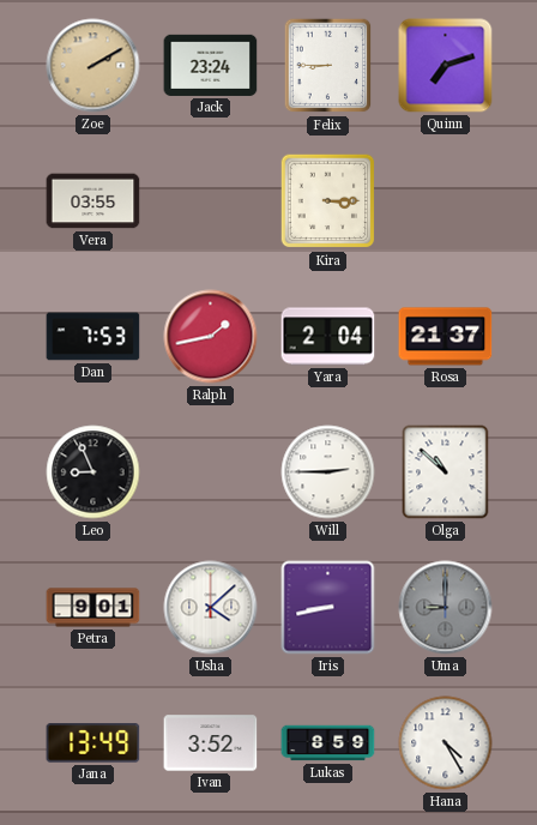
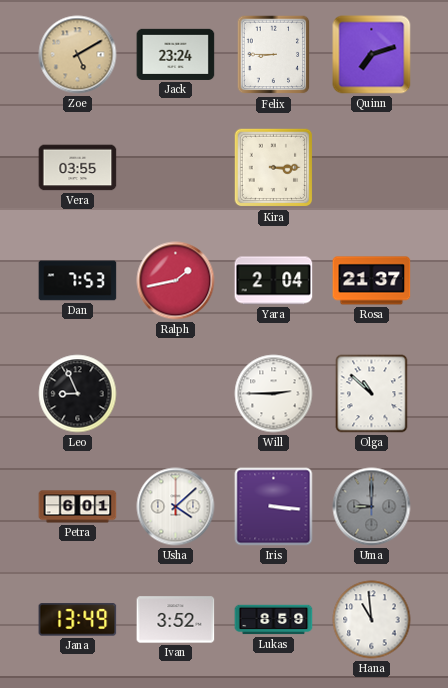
Zoe: 2:10 -> 5:10 (78, 55)
Petra: 9:01 -> 6:01 (78, 507)
Iris: 8:43 -> 3:16 (274, 507)
Hana: 4:25 -> 10:59 (372, 620)
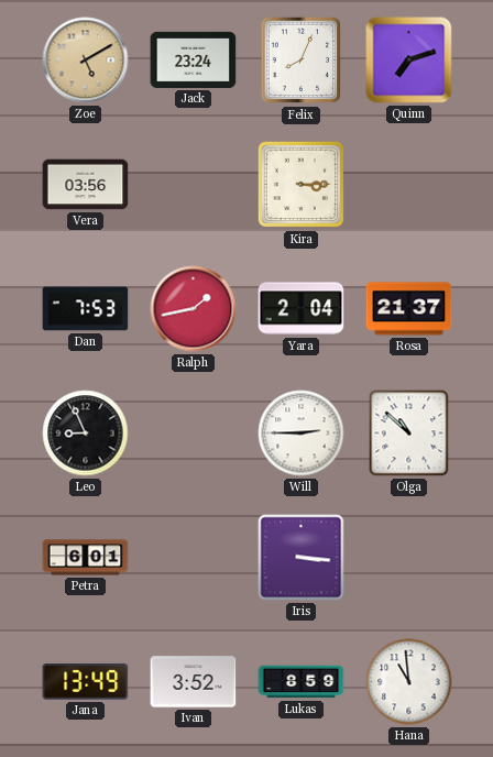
Felix: 8:45 -> 8:04 (302, 61)
Vera: 03:55 -> 03:56 (86, 185)
Usha: 4:08 -> none (176, 507)
Uma: 9:00 -> none (372, 507)
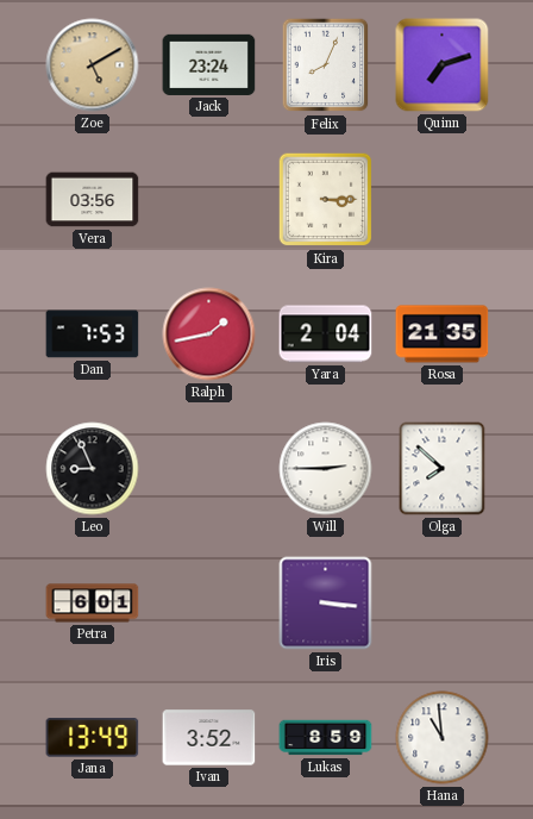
Rosa: 21:37 -> 21:35 (443, 335)
Olga: 10:52 -> 7:52 (443, 469)
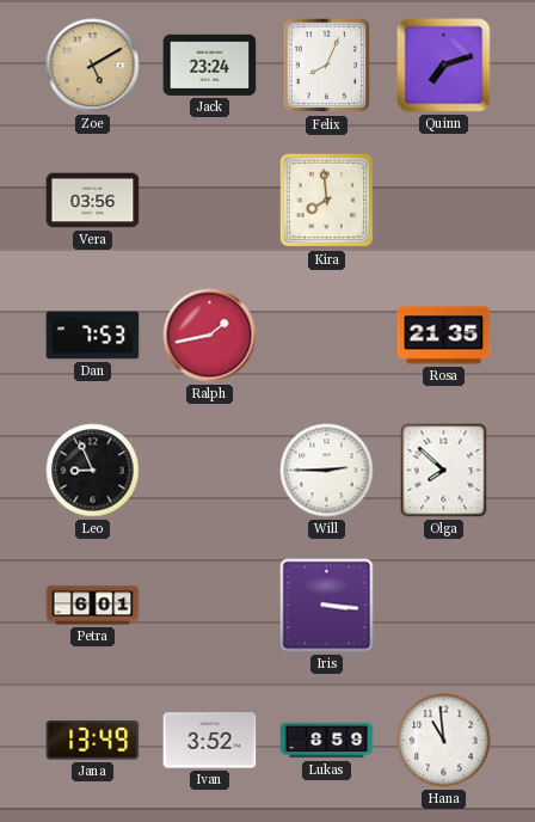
Kira: 3:15 -> 7:59 (327, 201)
Yara: 2:04 -> none (326, 335)
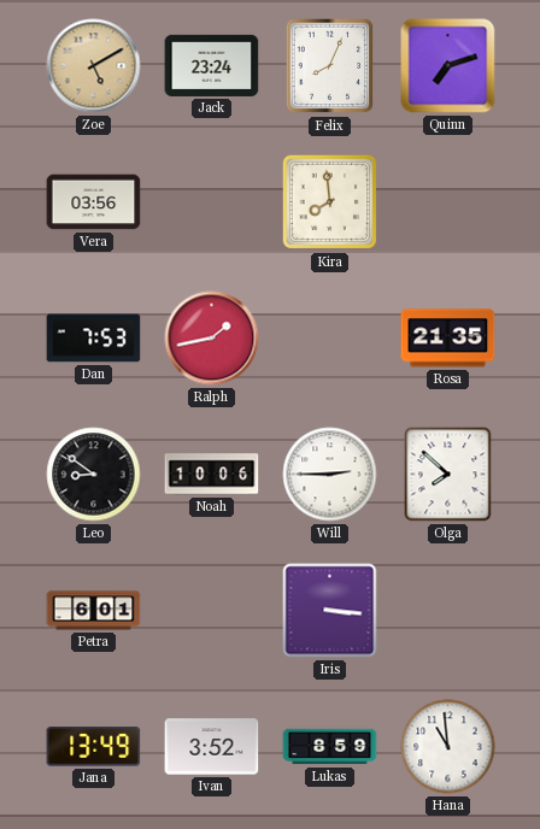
Leo: 8:56 -> 8:51 (94, 475)
Noah: none -> 10:06 (212, 475)
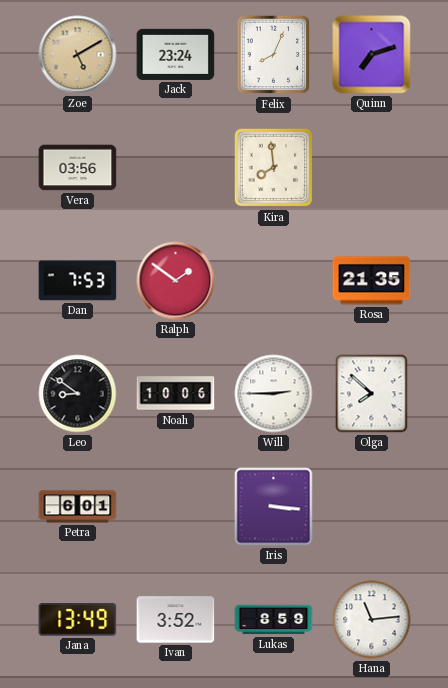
Ralph: 1:43 -> 1:51 (176, 281)
Hana: 10:59 -> 11:14 (372, 620)
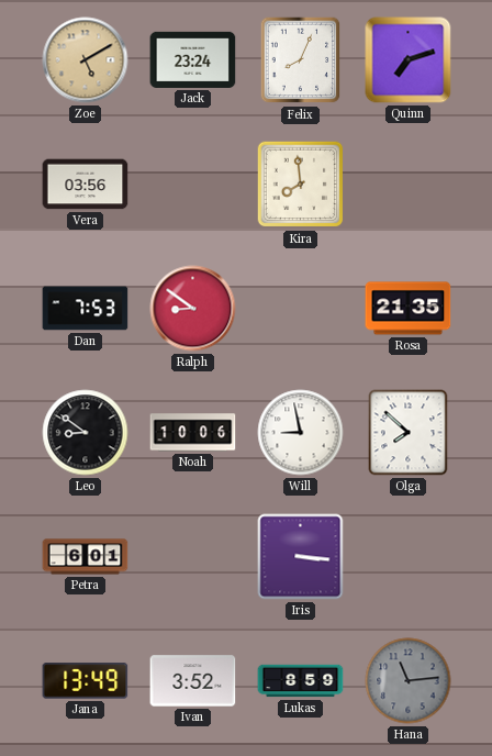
Ralph: 1:51 -> 8:51 (193, 309)
Will: 2:45 -> 8:58 (301, 433)
Hana dial: white -> grey (409, 681)
